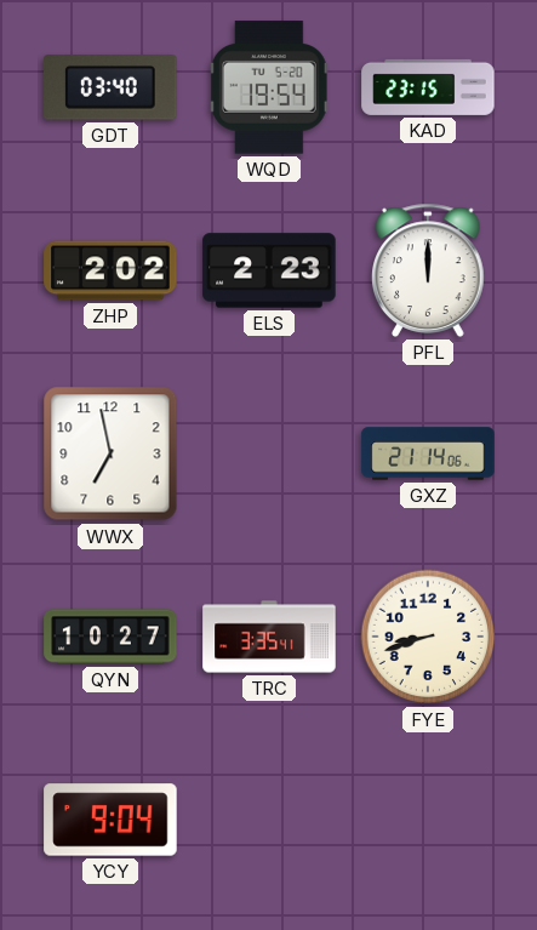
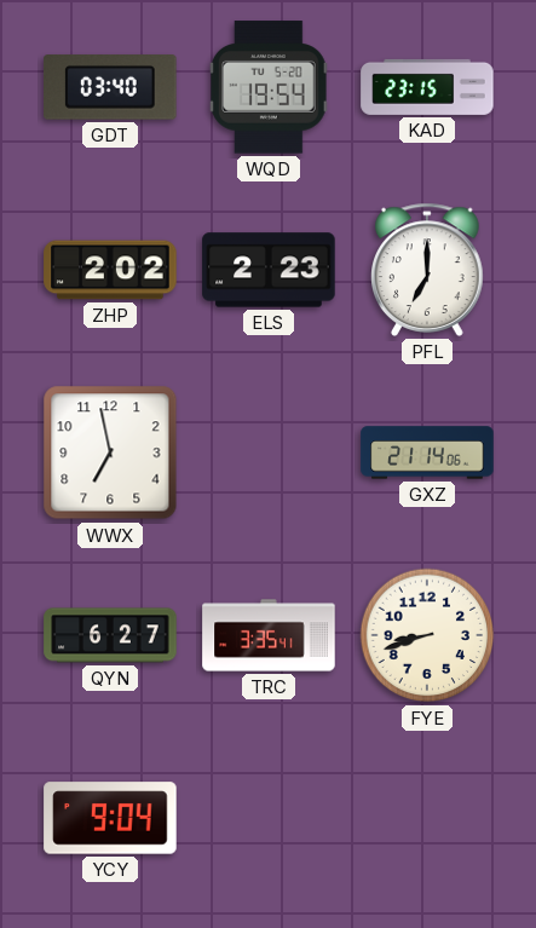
PFL: 12:00 -> 7:00 (428, 270)
QYN: 10:27 -> 6:27 (110, 635)
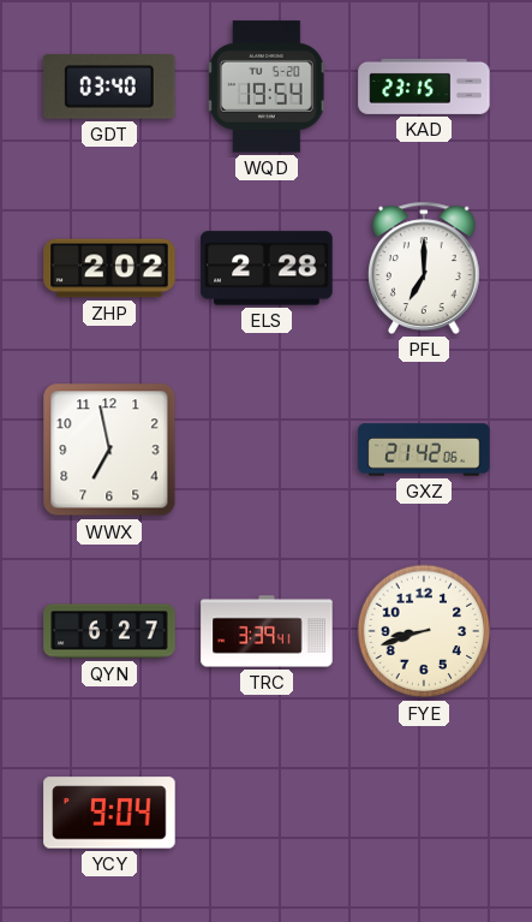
ELS: 2:23 -> 2:28 (267, 268)
GXZ: 21:14 -> 21:42 (424, 450)
TRC: 3:35 -> 3:39 (267, 631)
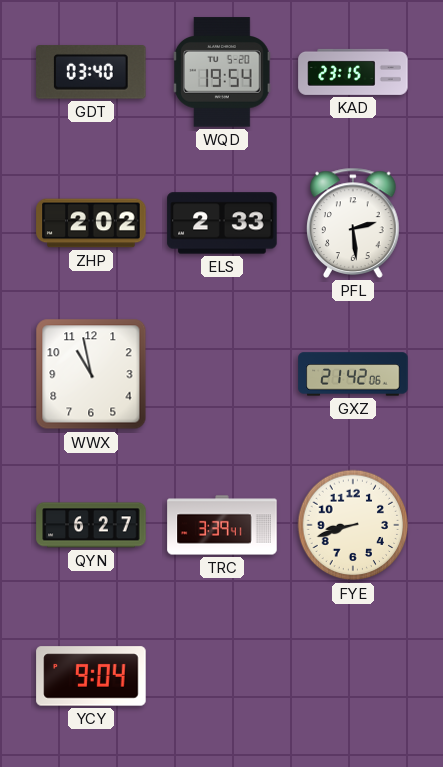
ELS: 2:28 -> 2:33 (222, 223)
PFL: 7:00 -> 2:29 (354, 223)
WWX: 6:58 -> 10:58 (91, 374)
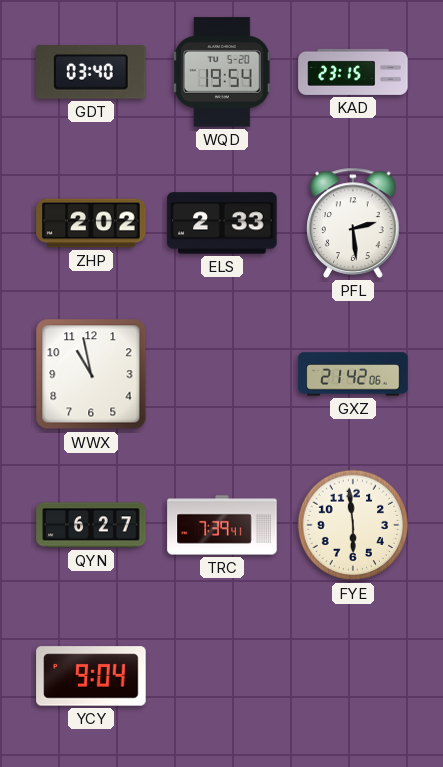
TRC: 3:39 -> 7:39 (222, 525)
FYE: 8:42 -> 5:59 (353, 525)
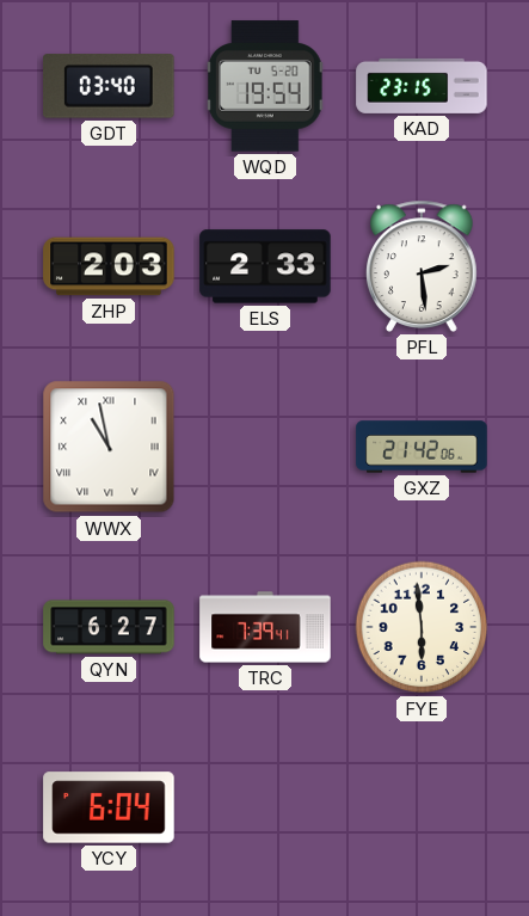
ZHP: 2:02 -> 2:03 (109, 266)
WWX numerals: Arabic -> Roman (109, 447)
YCY: 9:04 -> 6:04 (109, 807)
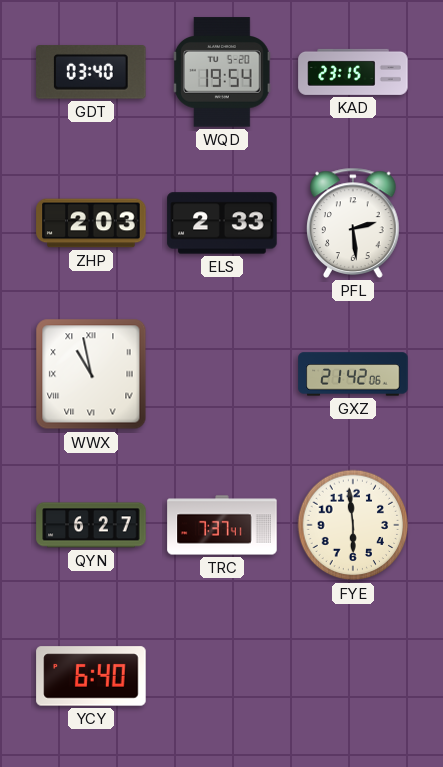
TRC: 7:39 -> 7:37 (222, 525)
YCY: 6:04 -> 6:40 (91, 676)
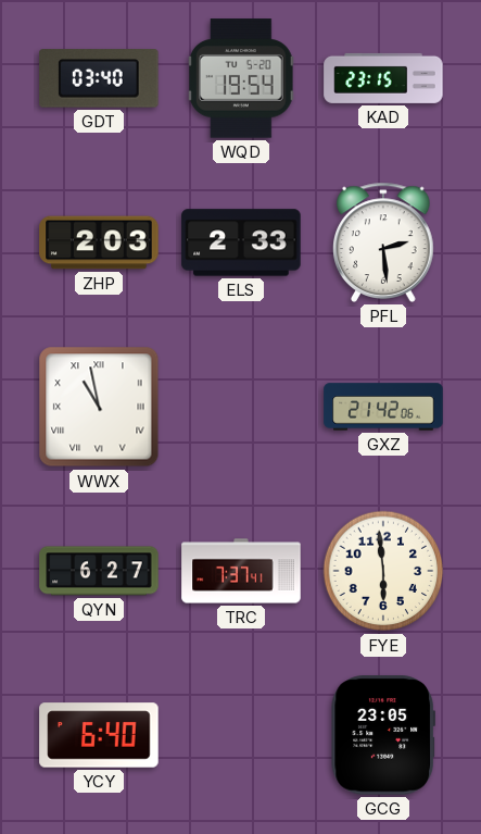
GCG: none -> 23:05 (382, 735)
